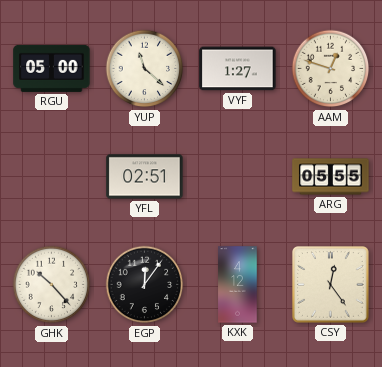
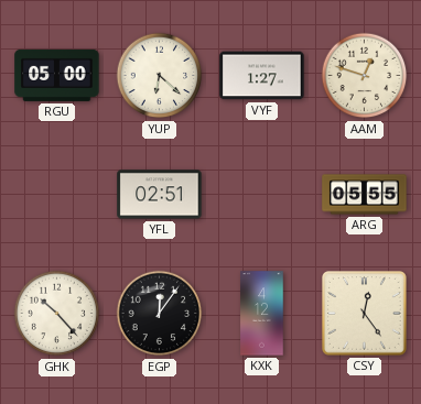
YUP: 11:22 -> 6:22 (160, 76)
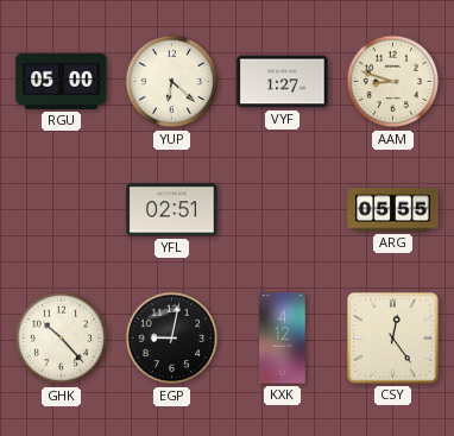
AAM: 12:48 -> 8:48 (393, 82)
EGP: 12:06 -> 9:02 (172, 339)
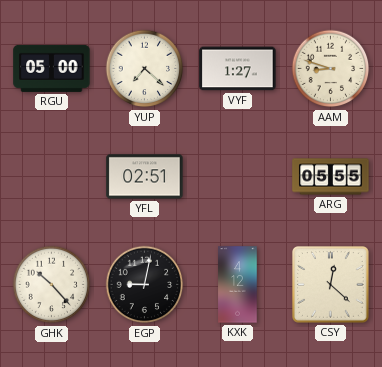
YUP: 6:22 -> 7:22 (145, 69)
CSY: 12:24 -> 12:22 (331, 285)
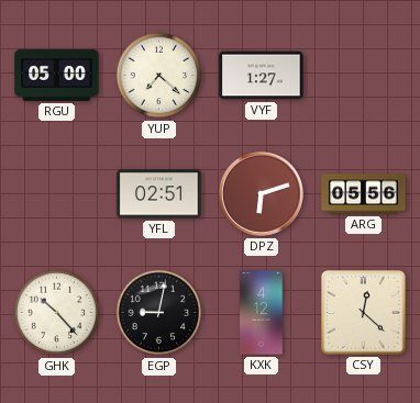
AAM: 8:48 -> none (331, 69)
DPZ: none -> 6:12 (261, 193)
ARG: 05:55 -> 05:56 (364, 194)
